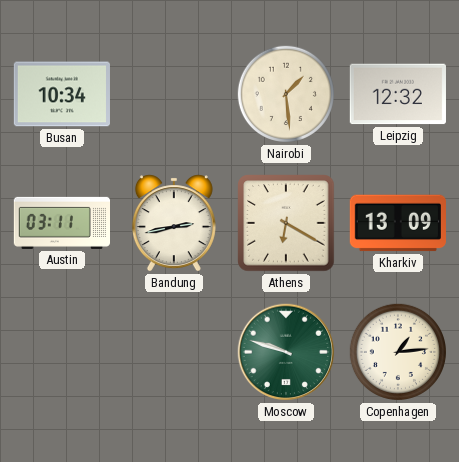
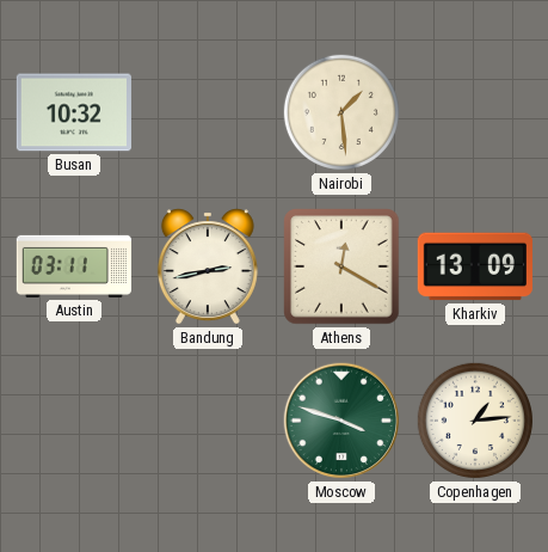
Busan: 10:34 -> 10:32 (74, 112)
Leipzig: 12:32 -> none (398, 94)
Athens: 6:20 -> 12:20 (341, 266)
Moscow: 9:48 -> 3:48 (341, 421)
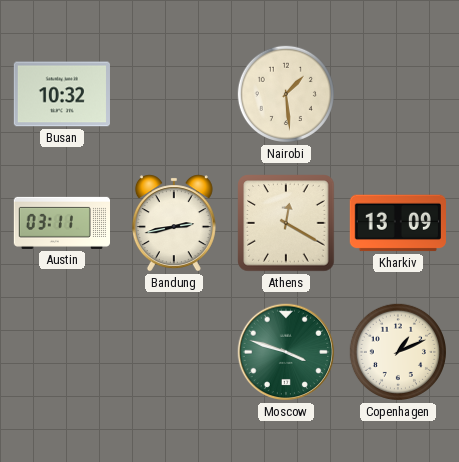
Copenhagen: 1:14 -> 1:11 (398, 352)
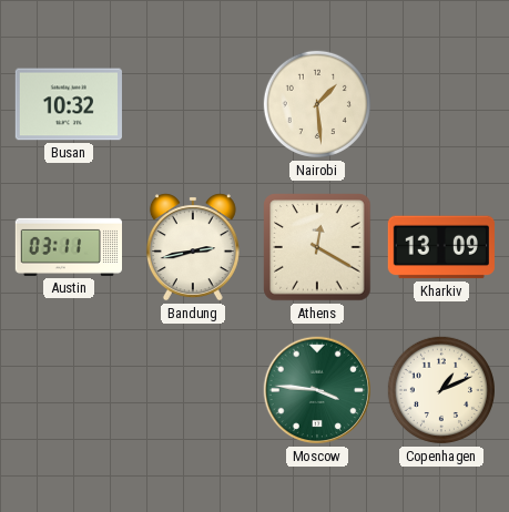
Moscow: 3:48 -> 3:46 (317, 390)
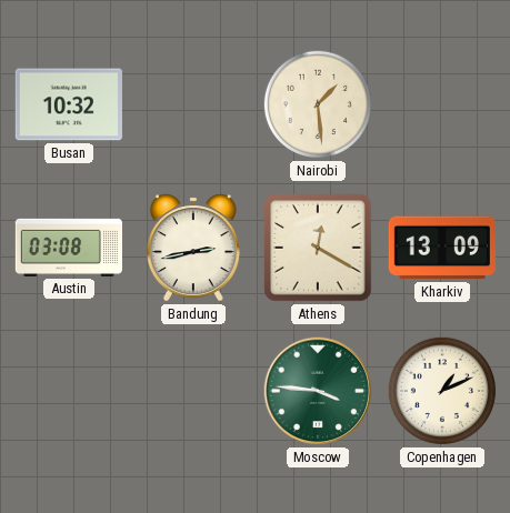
Austin: 03:11 -> 03:08 (68, 248)
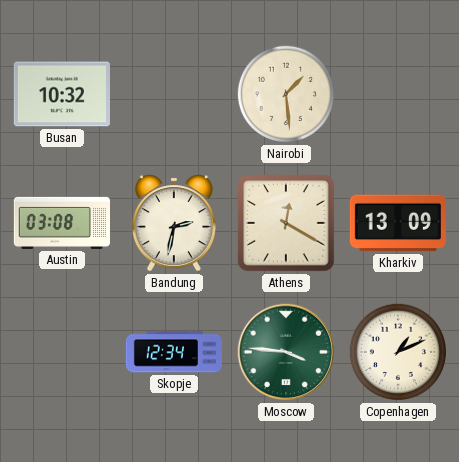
Bandung: 2:43 -> 2:32 (174, 223)
Skopje: none -> 12:34 (173, 352)
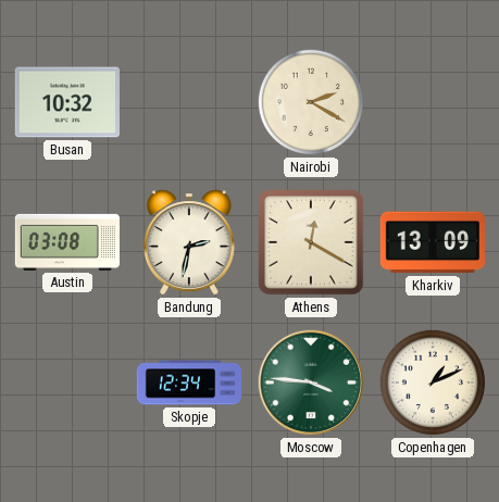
Nairobi: 1:29 -> 2:20 (311, 102)
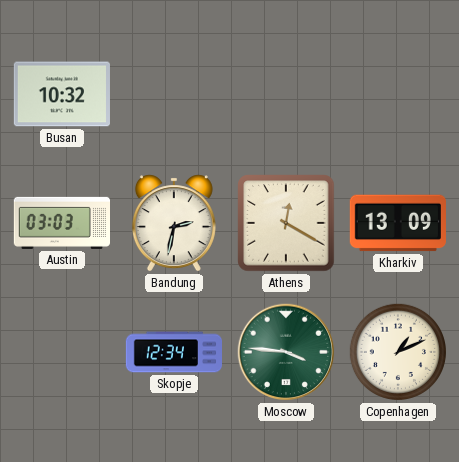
Nairobi: 2:20 -> none (311, 102)
Austin: 03:08 -> 03:03 (61, 223)
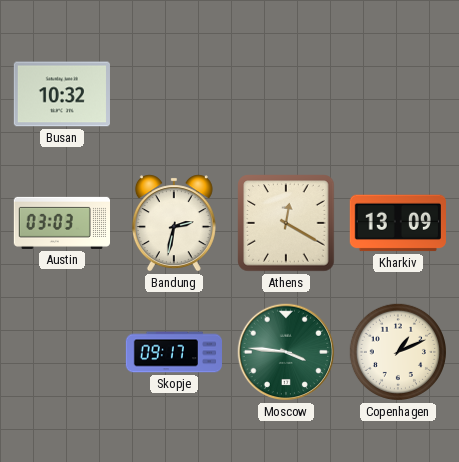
Skopje: 12:34 -> 09:17 (173, 352)
